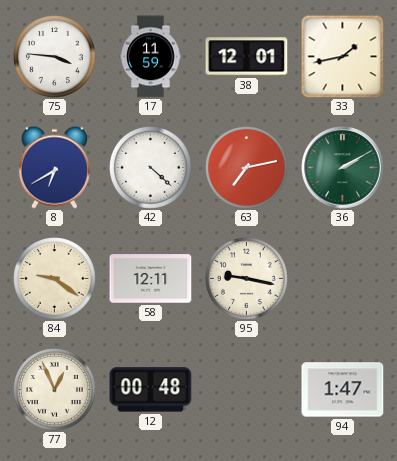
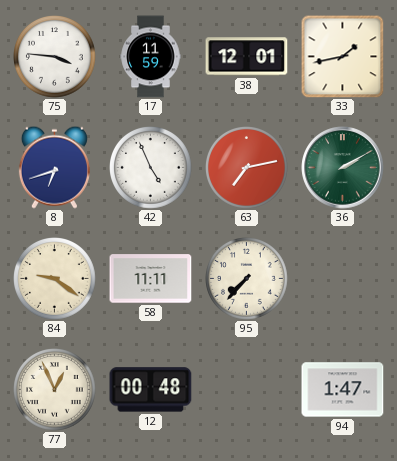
8: 6:40 -> 6:42 (54, 167)
42: 4:22 -> 4:56 (151, 168)
58: 12:11 -> 11:11 (151, 279)
95: 9:17 -> 7:37 (247, 279)
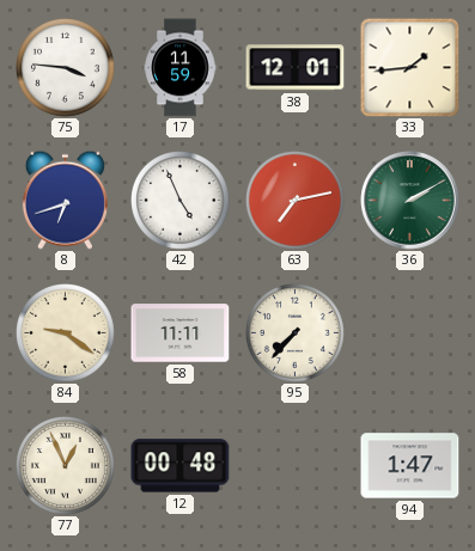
33: 1:43 -> 1:44 (409, 67)
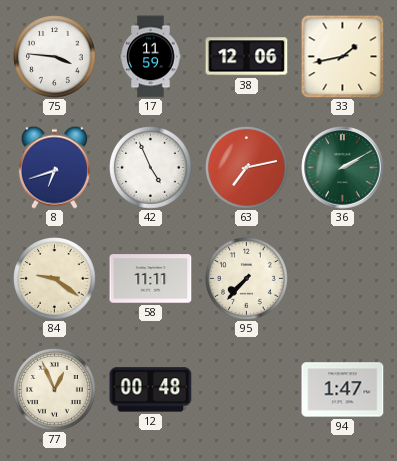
38: 12:01 -> 12:06 (247, 57)
33: 1:44 -> 1:43 (342, 56)
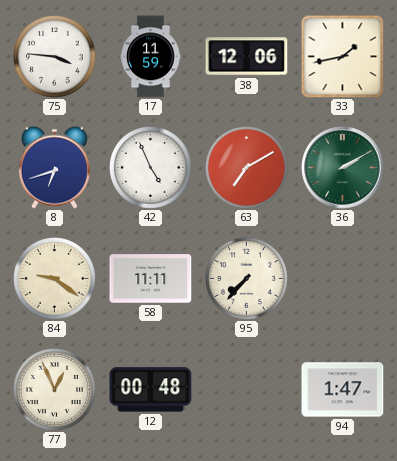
63: 7:13 -> 7:10 (247, 168)
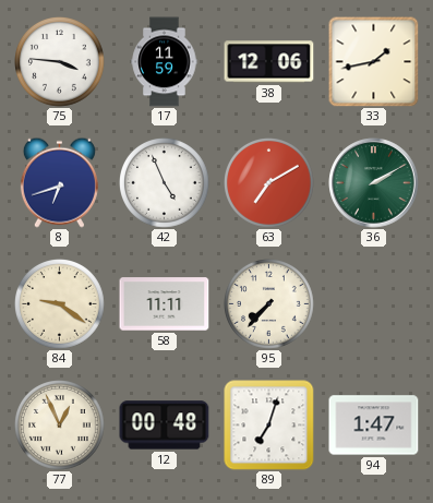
89: none -> 7:03 (269, 426)
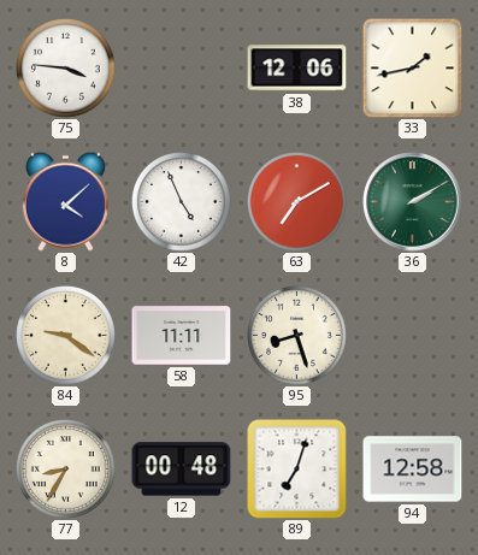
17: 11:59 -> none (165, 62)
8: 6:42 -> 4:08 (65, 201)
95: 7:37 -> 8:27 (297, 336)
77: 12:56 -> 8:35 (66, 470)
94: 1:47 -> 12:58 (413, 470)
